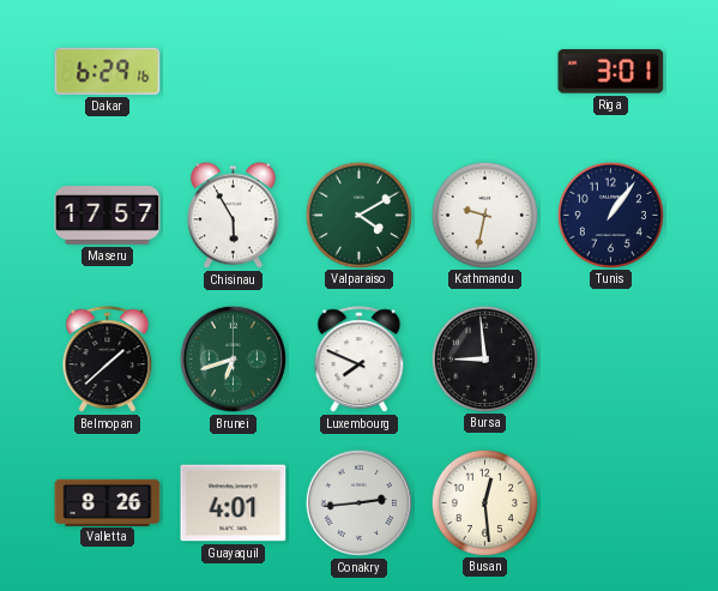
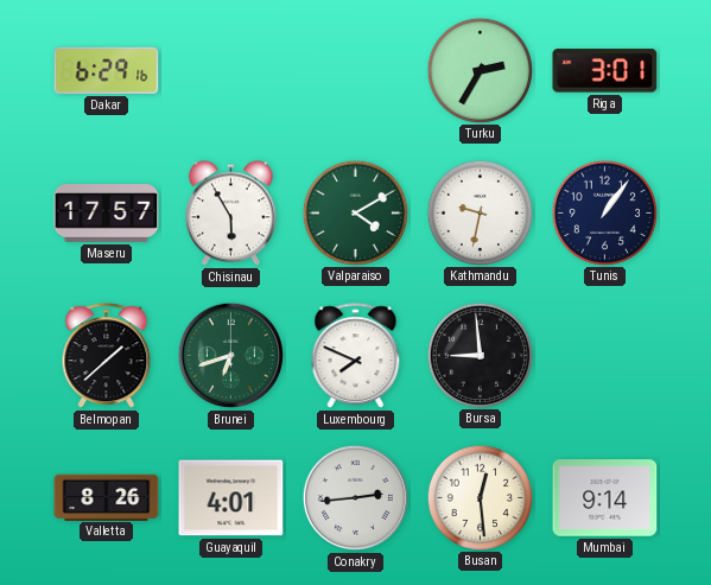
Turku: none -> 2:35 (480, 70)
Mumbai: none -> 9:14 (605, 498)
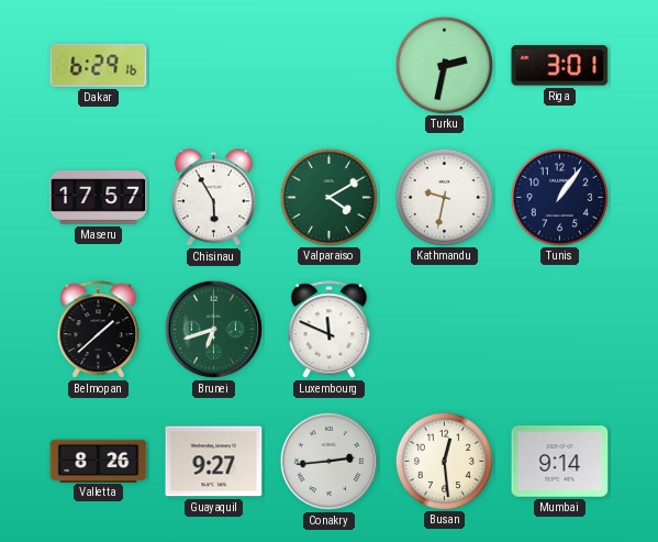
Turku: 2:35 -> 2:32 (444, 65)
Luxembourg: 7:49 -> 11:49 (330, 330)
Bursa: 8:59 -> none (480, 355)
Guayaquil: 4:01 -> 9:27 (214, 462)
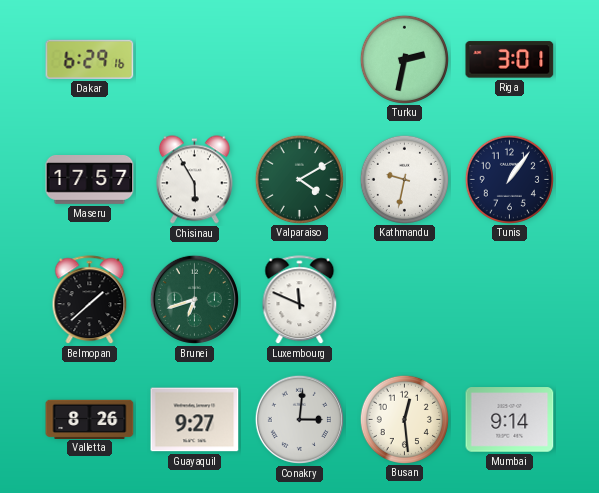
Conakry: 2:44 -> 3:01 (299, 419)
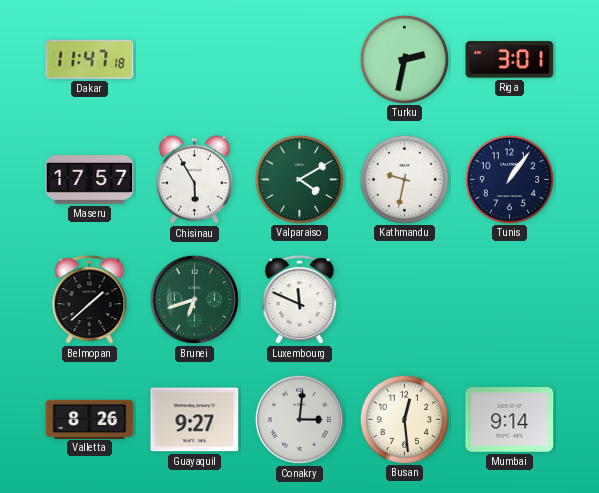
Dakar: 6:29 -> 11:47 (90, 59)
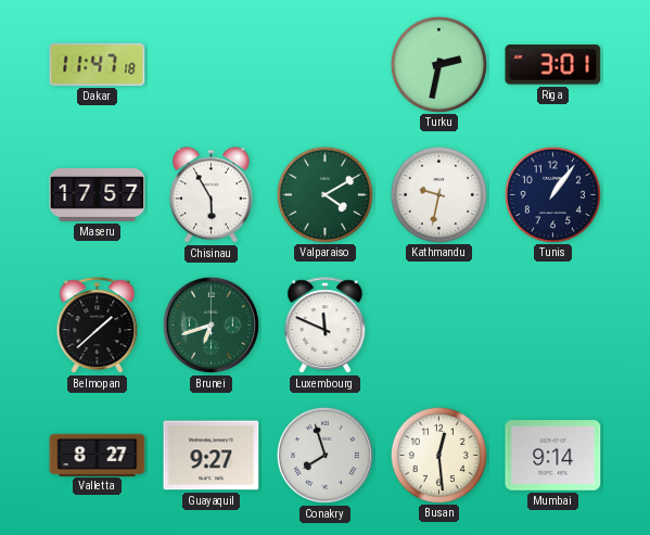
Valletta: 8:26 -> 8:27 (98, 455)
Conakry: 3:01 -> 7:57 (324, 455)
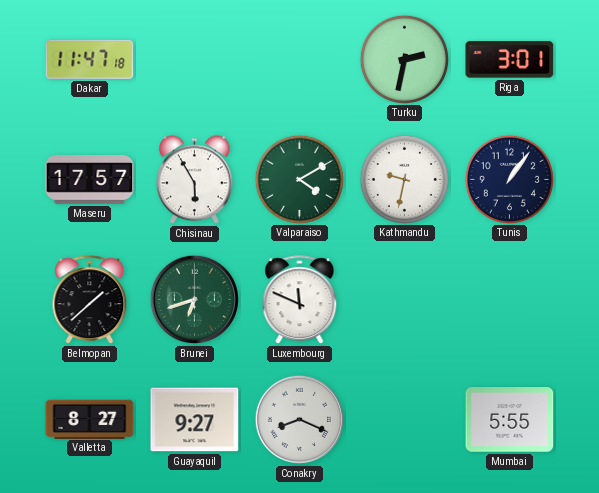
Conakry: 7:57 -> 8:19 (299, 419)
Busan: 12:29 -> none (438, 455)
Mumbai: 9:14 -> 5:55 (510, 420)
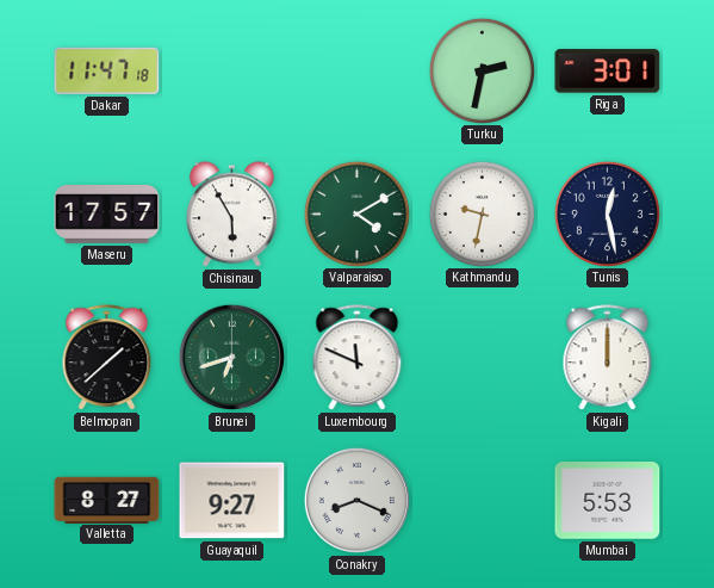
Tunis: 1:06 -> 12:28 (607, 213)
Kigali: none -> 12:00 (608, 358)
Mumbai: 5:55 -> 5:53 (608, 501)
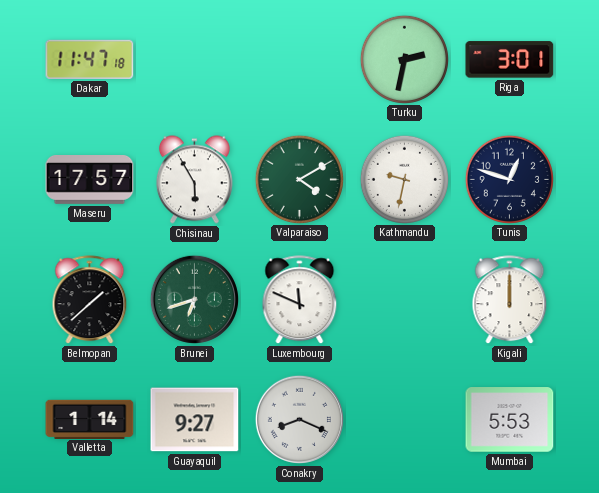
Tunis: 12:28 -> 12:48 (509, 179)
Valletta: 8:27 -> 1:14 (90, 419)
